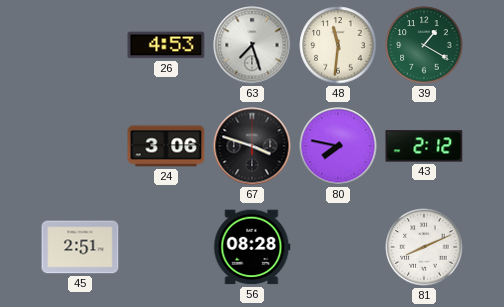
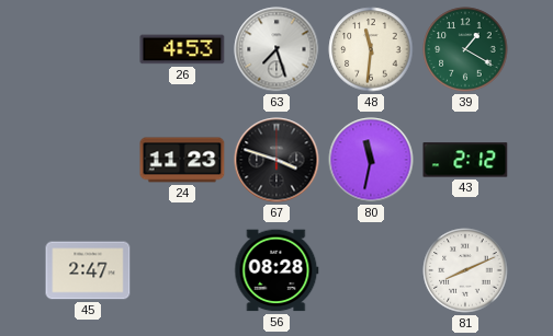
24: 3:06 -> 11:23 (182, 160)
80: 7:47 -> 11:32 (371, 160)
45: 2:51 -> 2:47 (88, 270)
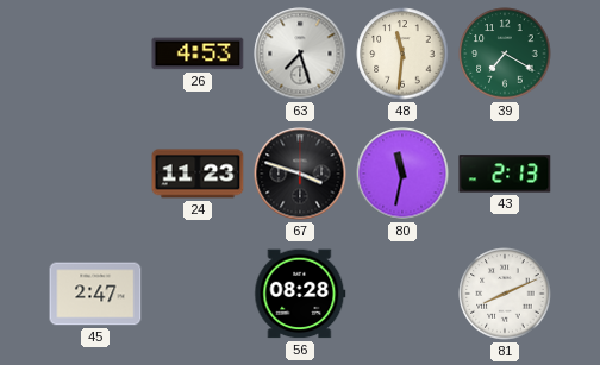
39: 1:20 -> 7:20 (505, 54)
43: 2:12 -> 2:13 (505, 174)
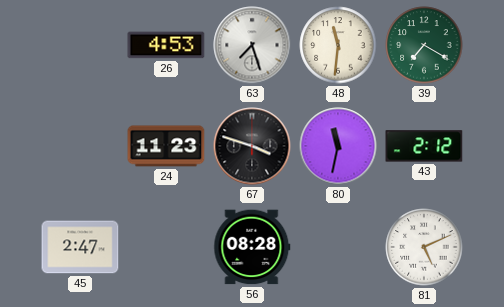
43: 2:13 -> 2:12 (424, 146)
81: 8:11 -> 5:11 (424, 247)
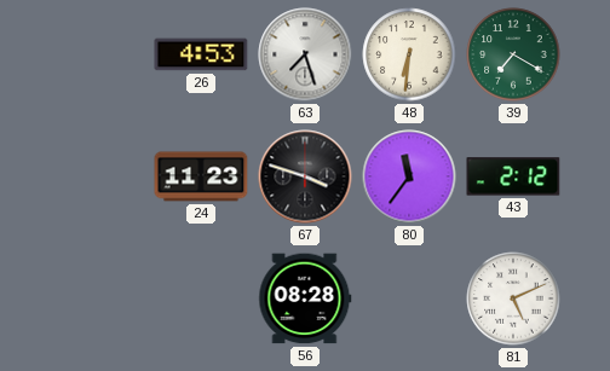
48: 11:31 -> 6:31 (409, 54)
80: 11:32 -> 11:36 (409, 176)
45: 2:47 -> none (80, 247)
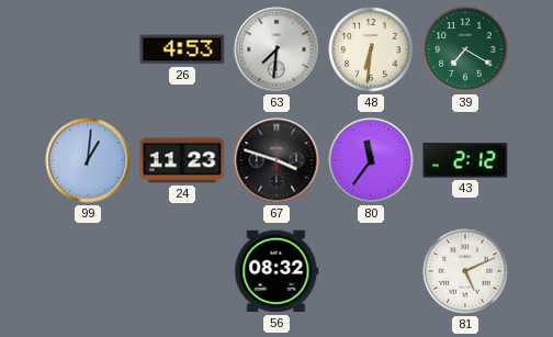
63: 7:27 -> 7:31 (276, 49)
99: none -> 1:01 (88, 160)
56: 08:28 -> 08:32 (276, 271)
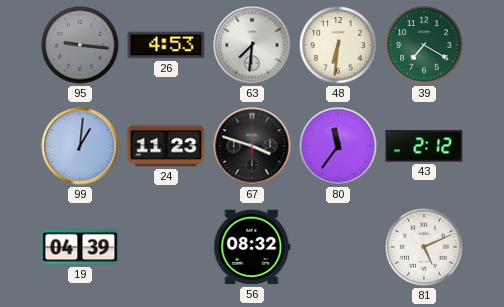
95: none -> 9:16 (80, 45)
19: none -> 04:39 (80, 247)
